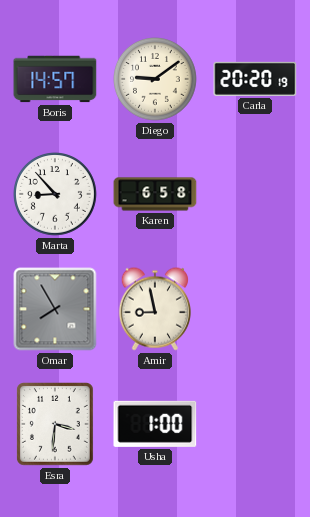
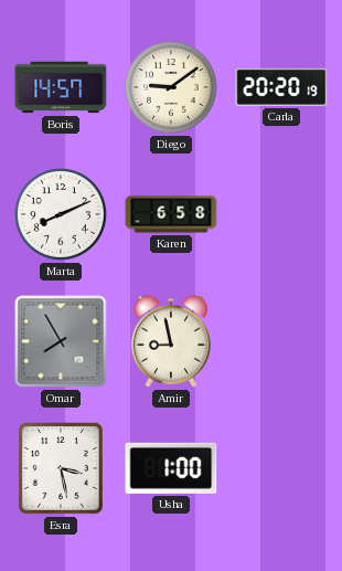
Marta: 8:53 -> 8:11 (62, 215)
Esra: 3:31 -> 3:28 (62, 469)
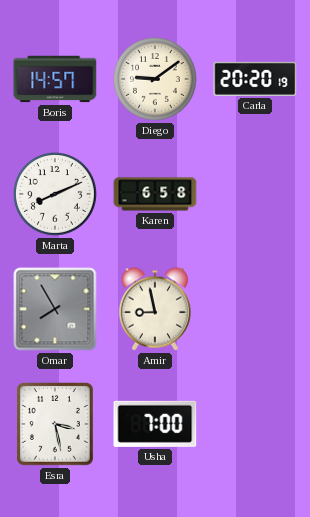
Usha: 1:00 -> 7:00 (155, 424)
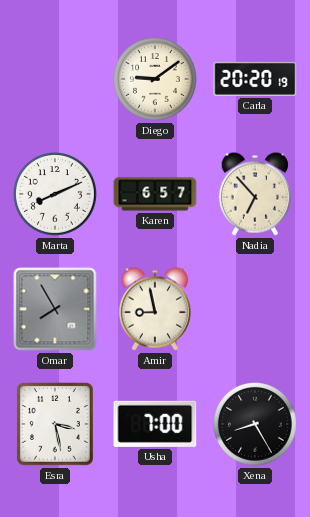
Boris: 14:57 -> none (55, 79)
Karen: 6:58 -> 6:57 (155, 194)
Nadia: none -> 6:53 (254, 194)
Xena: none -> 8:25 (256, 425)
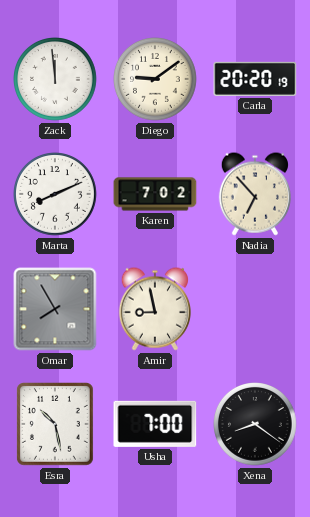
Zack: none -> 11:59 (56, 80)
Karen: 6:57 -> 7:02 (155, 194)
Esra: 3:28 -> 10:28 (56, 425)
Xena: 8:25 -> 8:21 (256, 425)
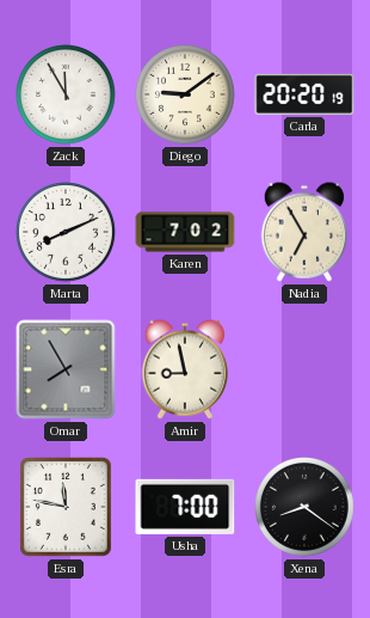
Zack: 11:59 -> 11:55 (67, 96)
Nadia: 6:53 -> 6:55 (303, 232)
Esra: 10:28 -> 11:47 (67, 508)
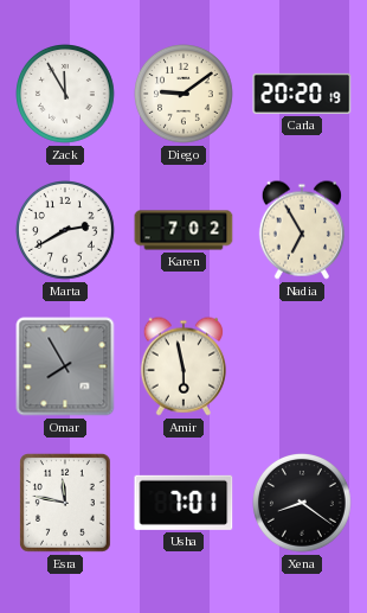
Marta: 8:11 -> 2:40 (66, 231)
Amir: 8:58 -> 5:58 (182, 366)
Usha: 7:00 -> 7:01 (183, 503)
